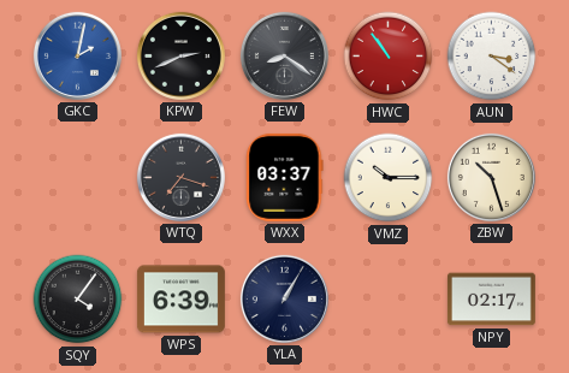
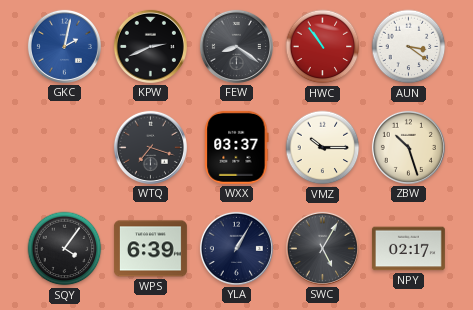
SWC: none -> 5:05 (322, 248)
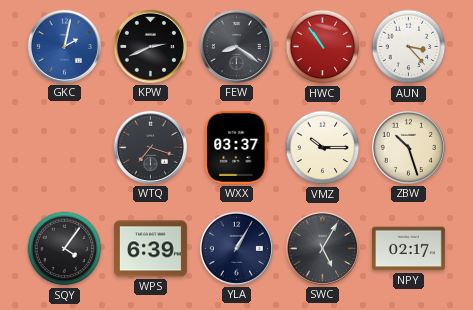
AUN: 3:21 -> 3:23 (409, 47)
